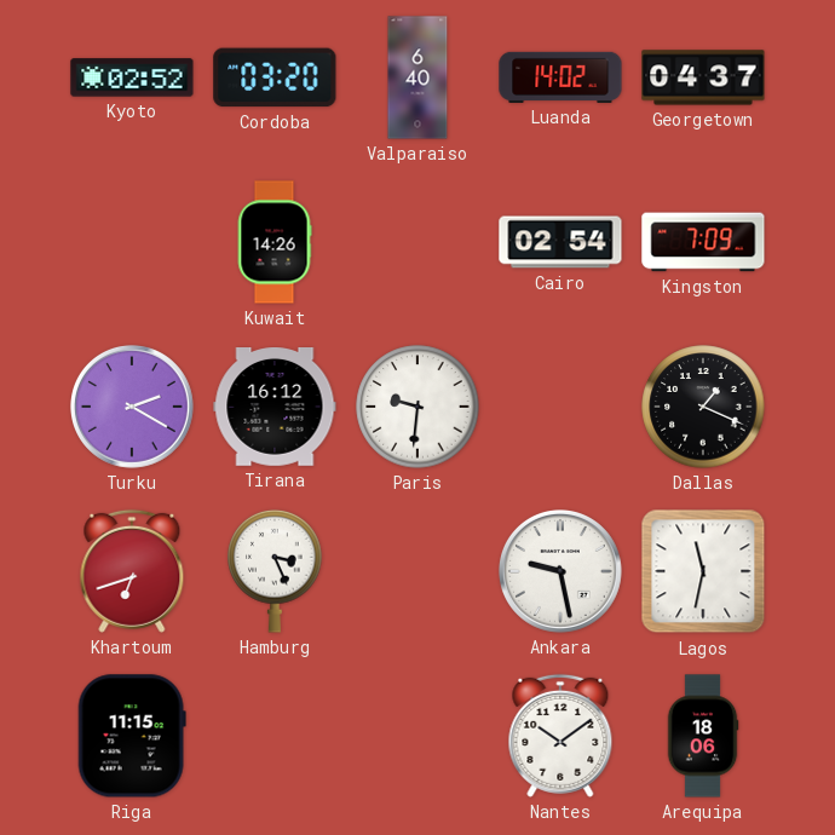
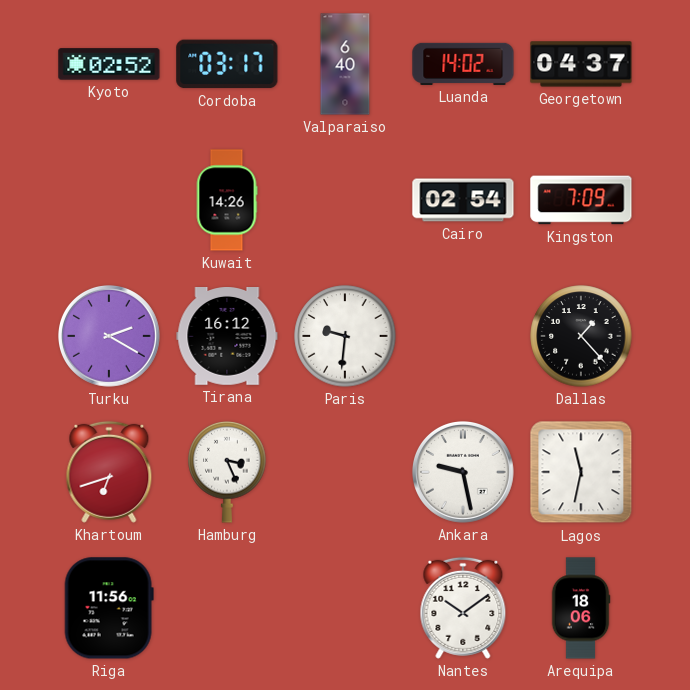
Cordoba: 03:20 -> 03:17 (227, 64)
Dallas: 1:19 -> 1:23 (581, 336)
Riga: 11:15 -> 11:56 (109, 608)
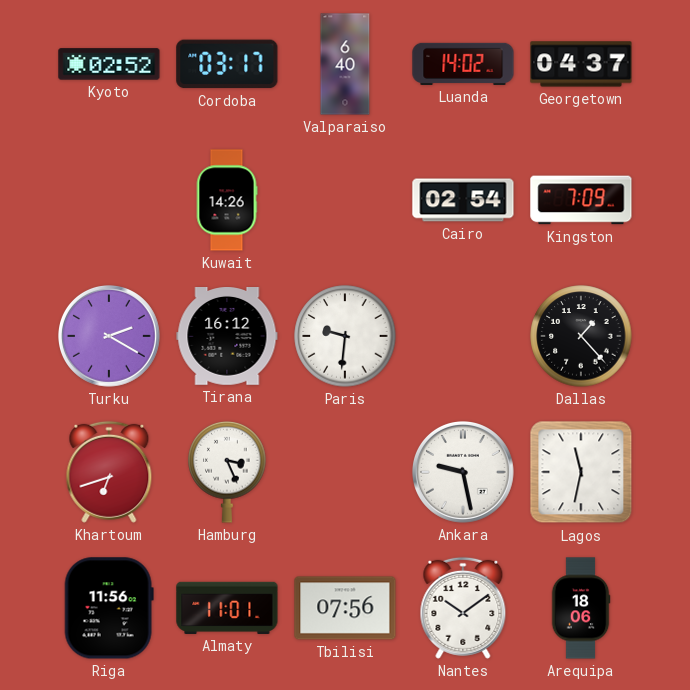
Almaty: none -> 11:01 (227, 608)
Tbilisi: none -> 07:56 (345, 608)
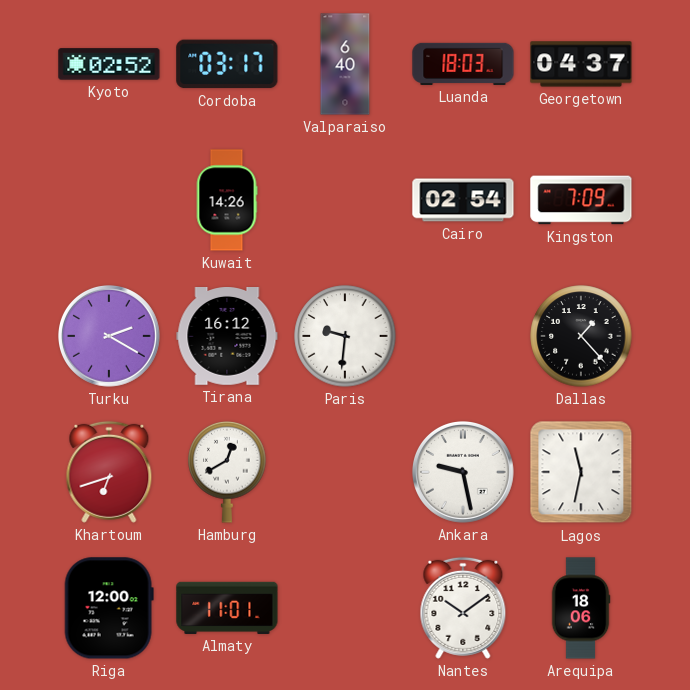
Luanda: 14:02 -> 18:03 (463, 64)
Hamburg: 3:26 -> 12:40 (227, 472)
Riga: 11:56 -> 12:00 (109, 608)
Tbilisi: 07:56 -> none (345, 608)
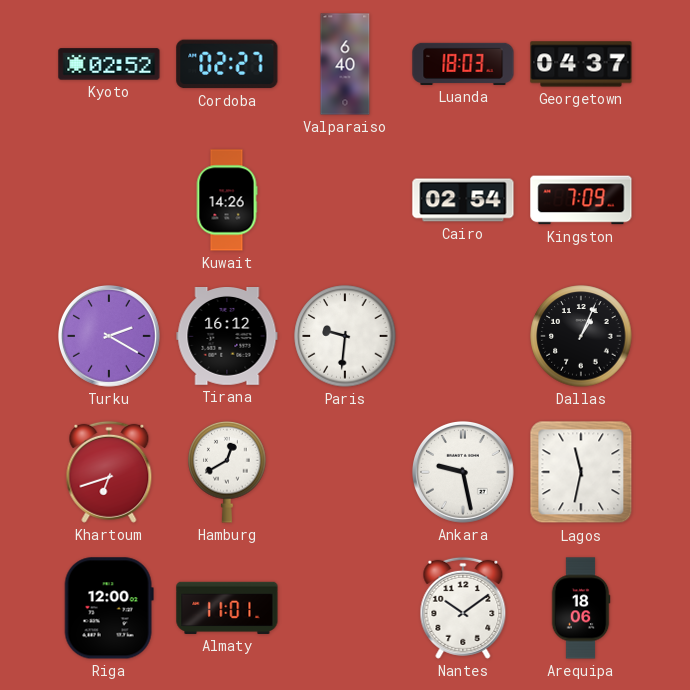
Cordoba: 03:17 -> 02:27 (227, 64)
Dallas: 1:23 -> 1:04 (581, 336)
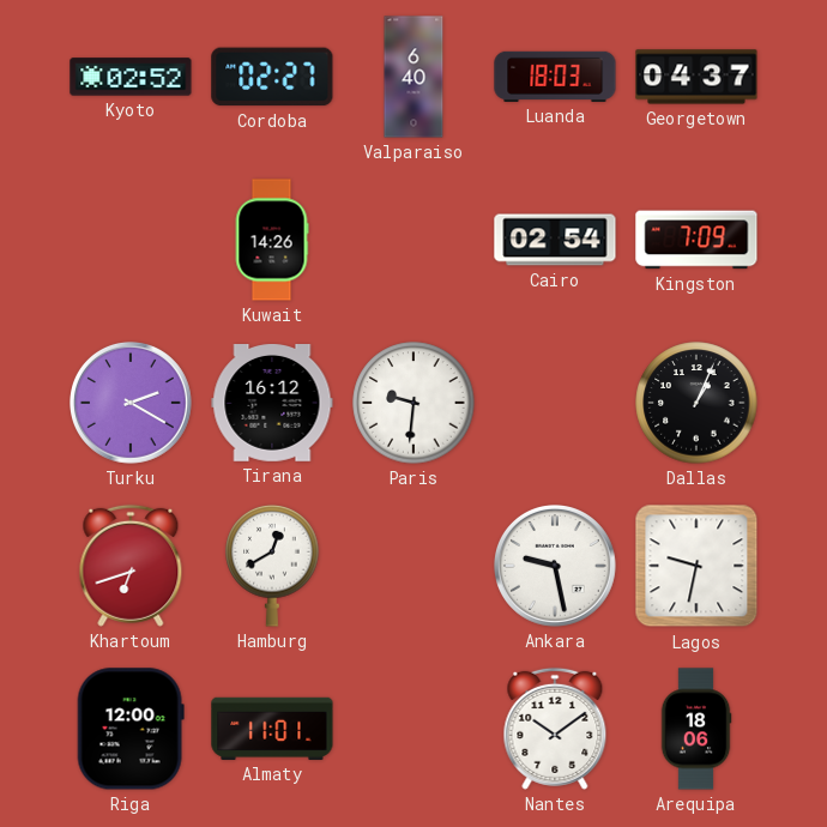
Lagos: 11:32 -> 9:32 (696, 566)
